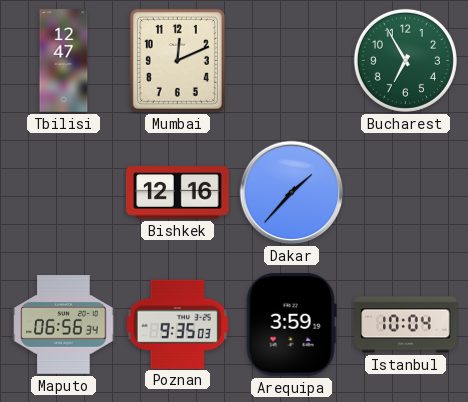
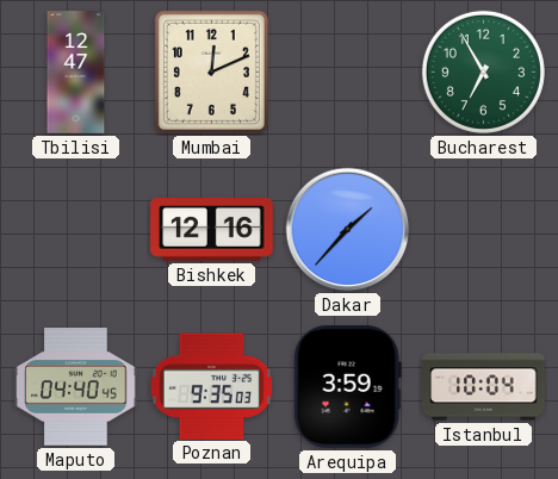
Maputo: 06:56 -> 04:40 (76, 387)
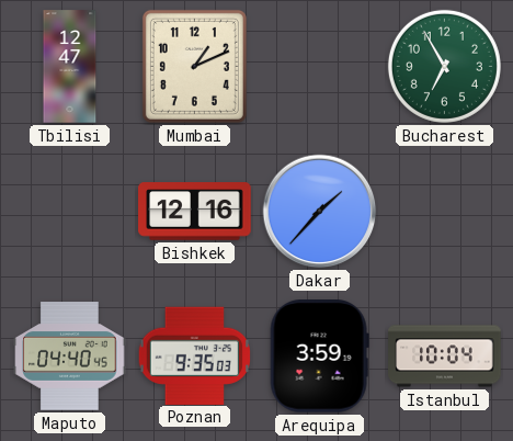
Mumbai: 12:11 -> 1:11 (194, 66)
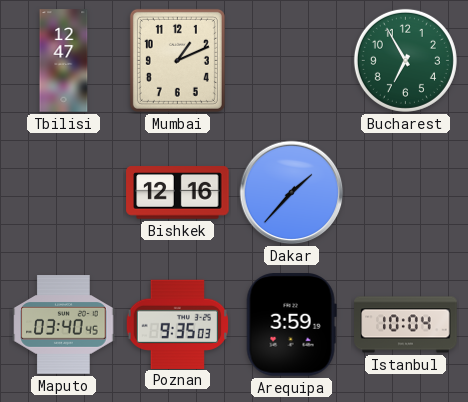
Maputo: 04:40 -> 03:40 (64, 325)
